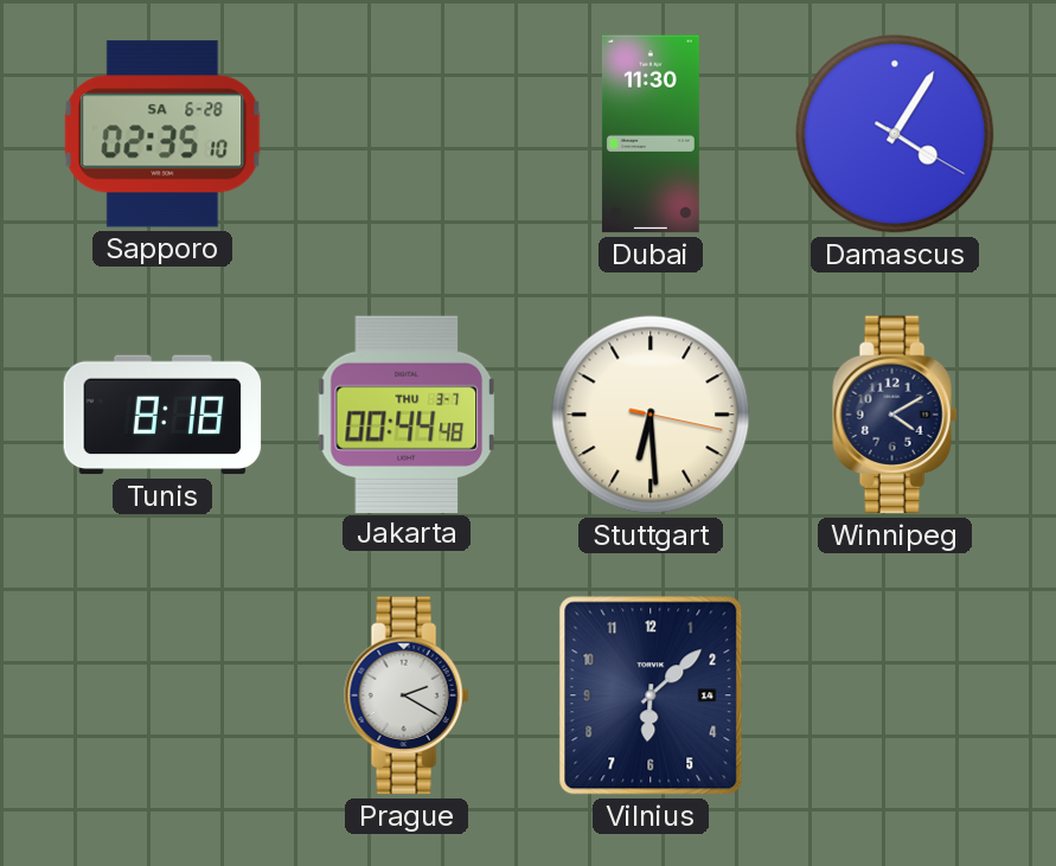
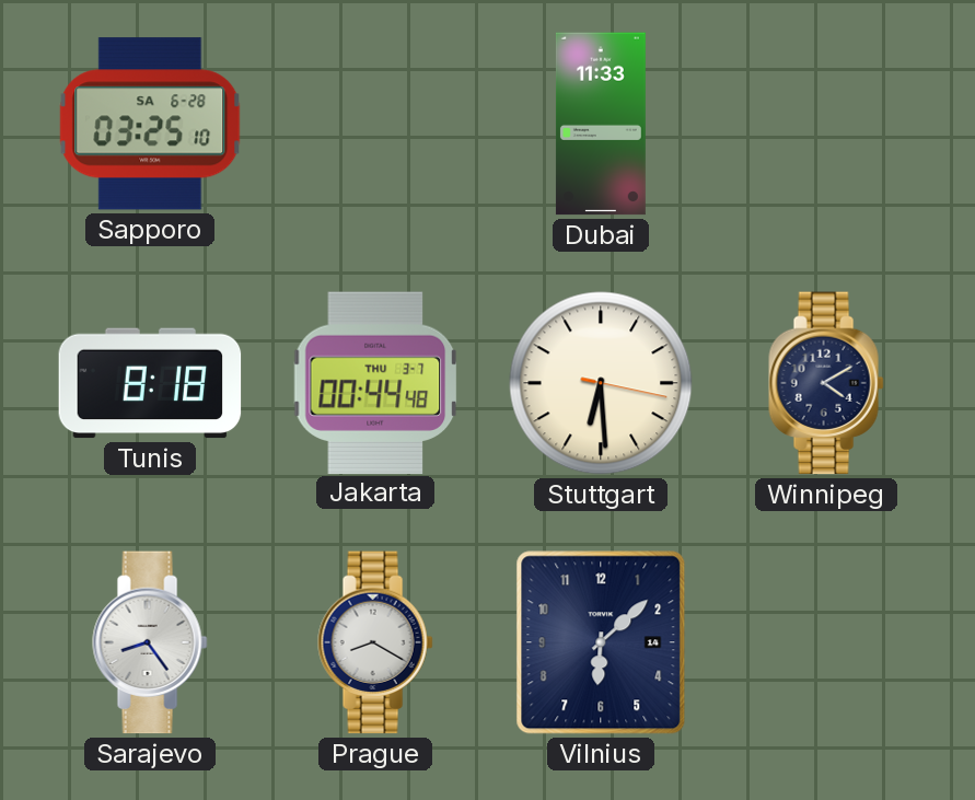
Sapporo: 02:35 -> 03:25 (150, 124)
Dubai: 11:30 -> 11:33 (601, 124)
Damascus: 4:05 -> none (895, 134)
Sarajevo: none -> 8:24 (150, 642)
Prague: 2:20 -> 8:20 (375, 642)
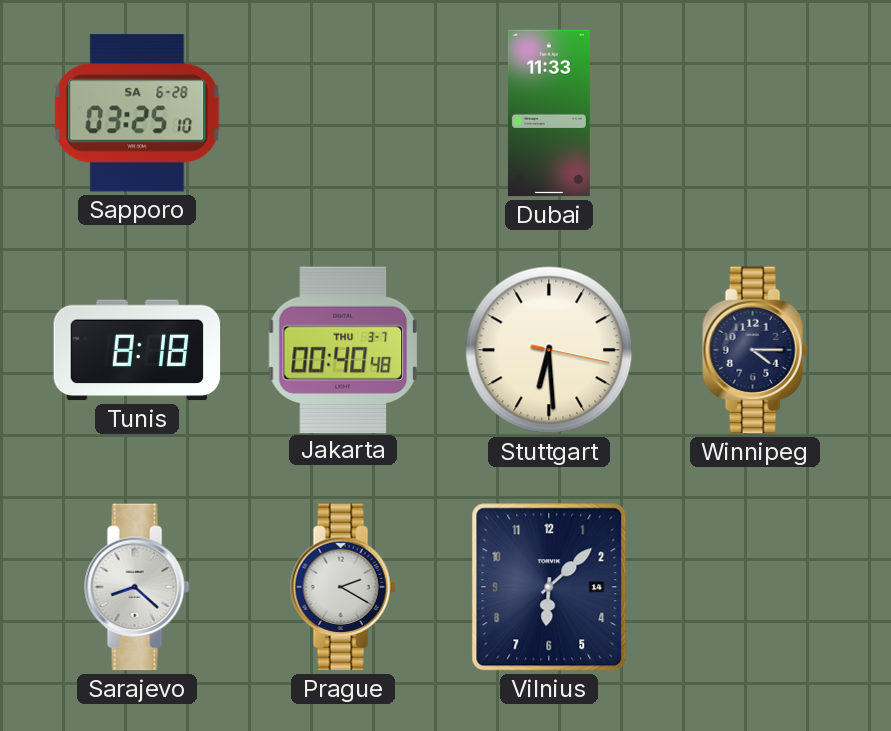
Jakarta: 00:44 -> 00:40 (343, 349)
Winnipeg: 4:10 -> 4:15 (755, 350)
Sarajevo: 8:24 -> 8:22 (137, 587)
Prague: 8:20 -> 2:20 (343, 587)
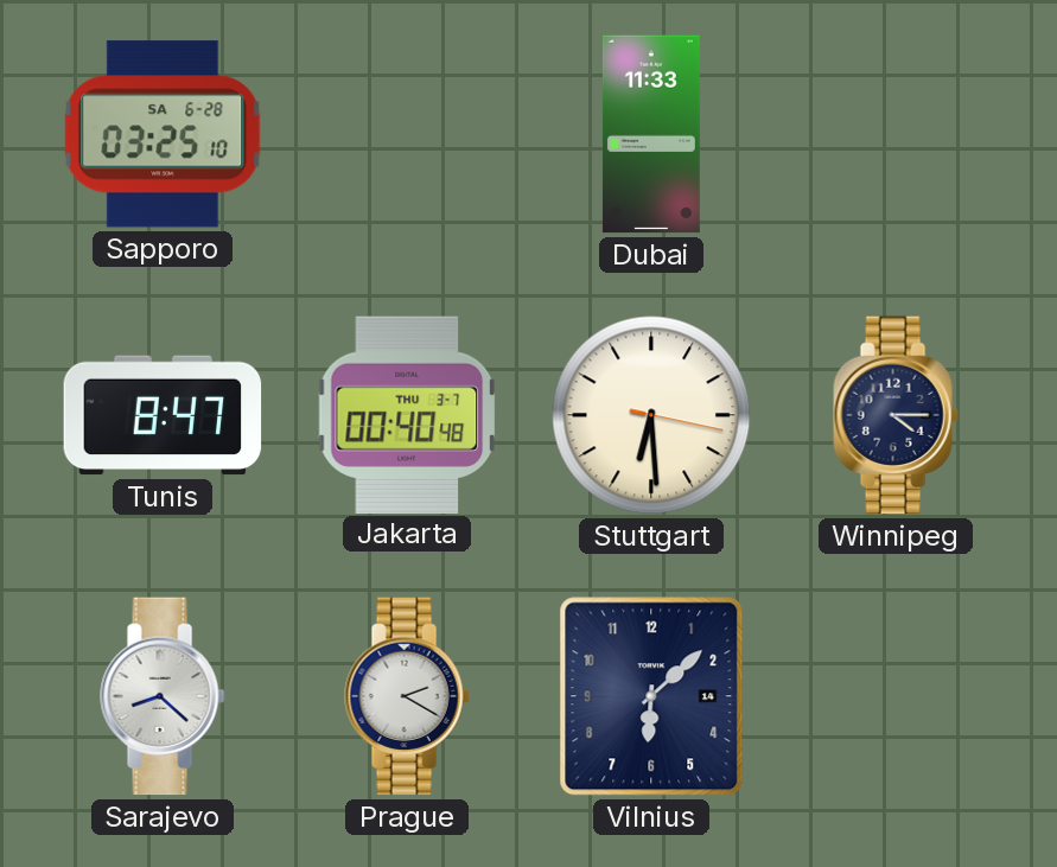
Tunis: 8:18 -> 8:47 (163, 415)
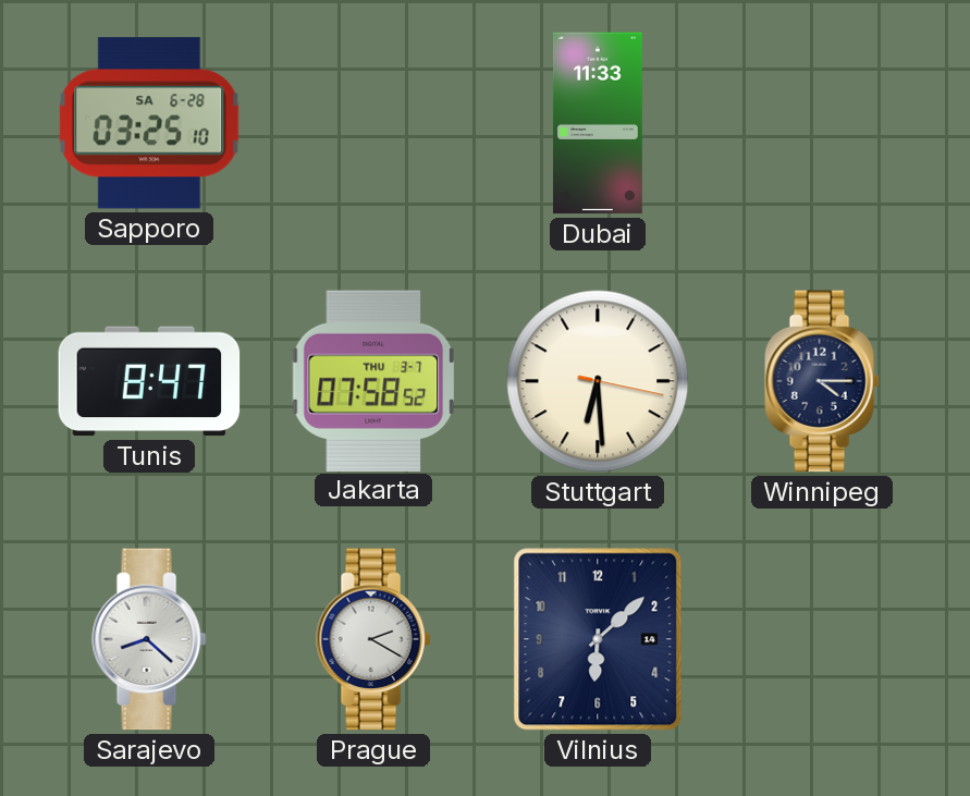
Jakarta: 00:40 -> 07:58 (373, 380)
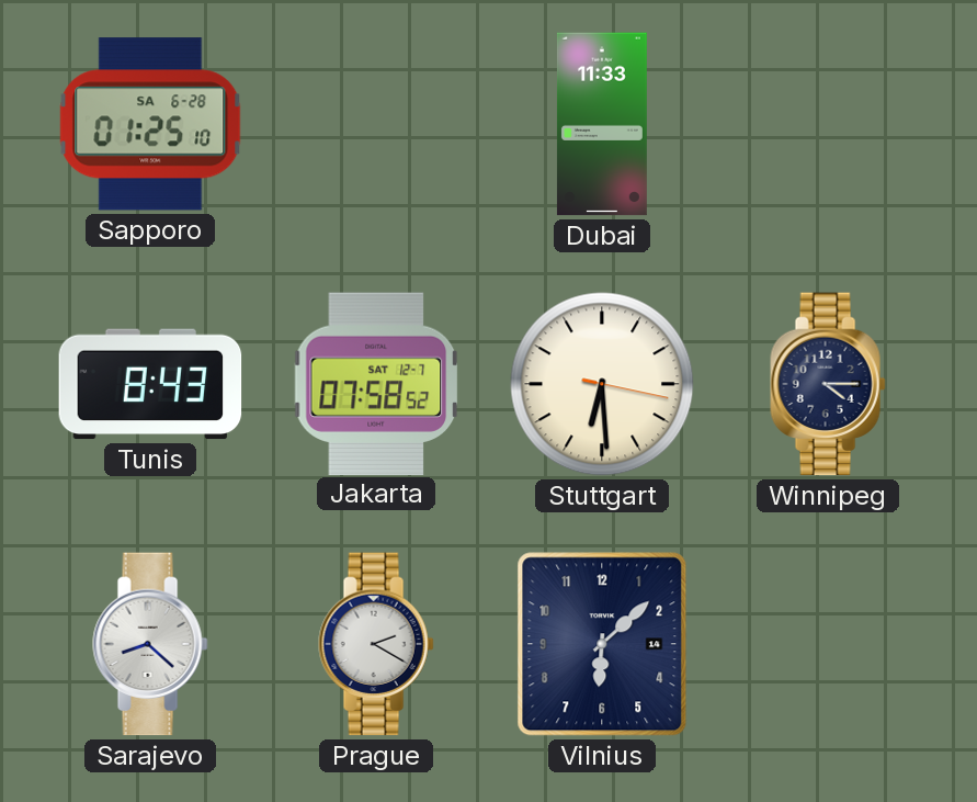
Sapporo: 03:25 -> 01:25 (150, 124)
Tunis: 8:47 -> 8:43 (150, 384)
Jakarta date: THU 3-7 -> SAT 12-7 (376, 383)
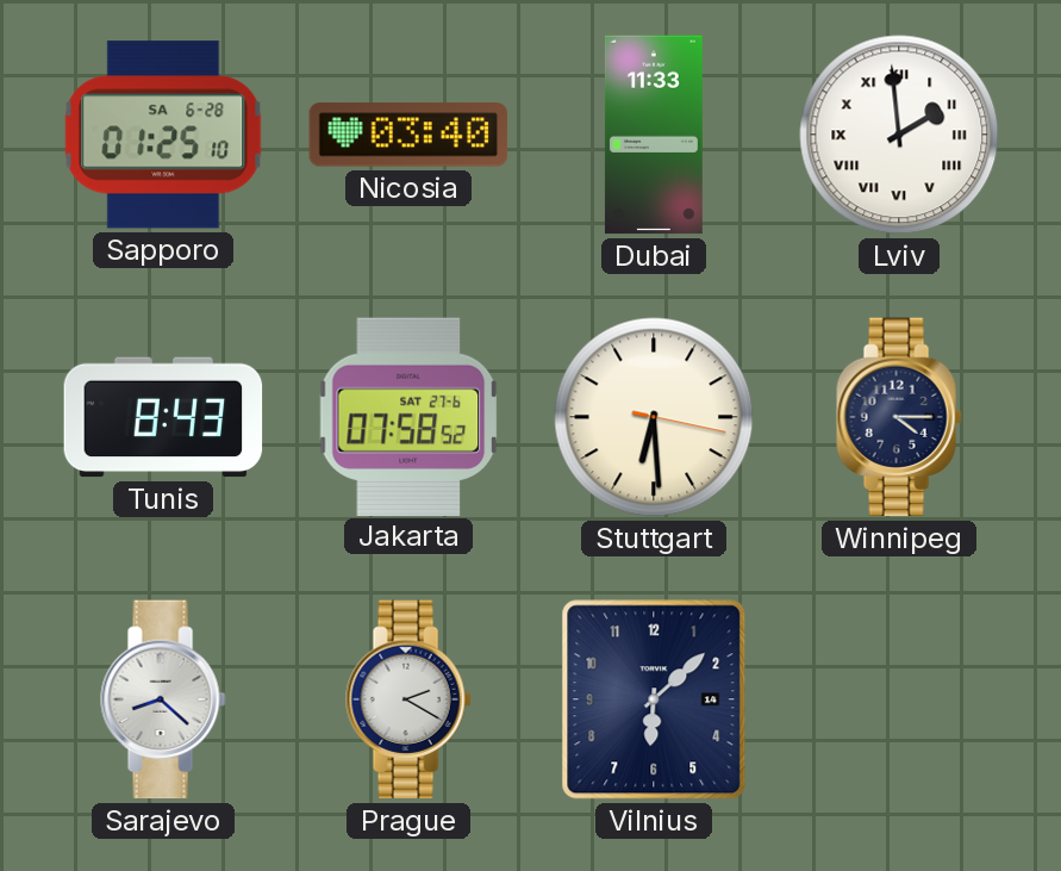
Nicosia: none -> 03:40 (408, 135)
Lviv: none -> 1:59 (899, 135)
Jakarta date: SAT 12-7 -> SAT 27-6 (408, 416)
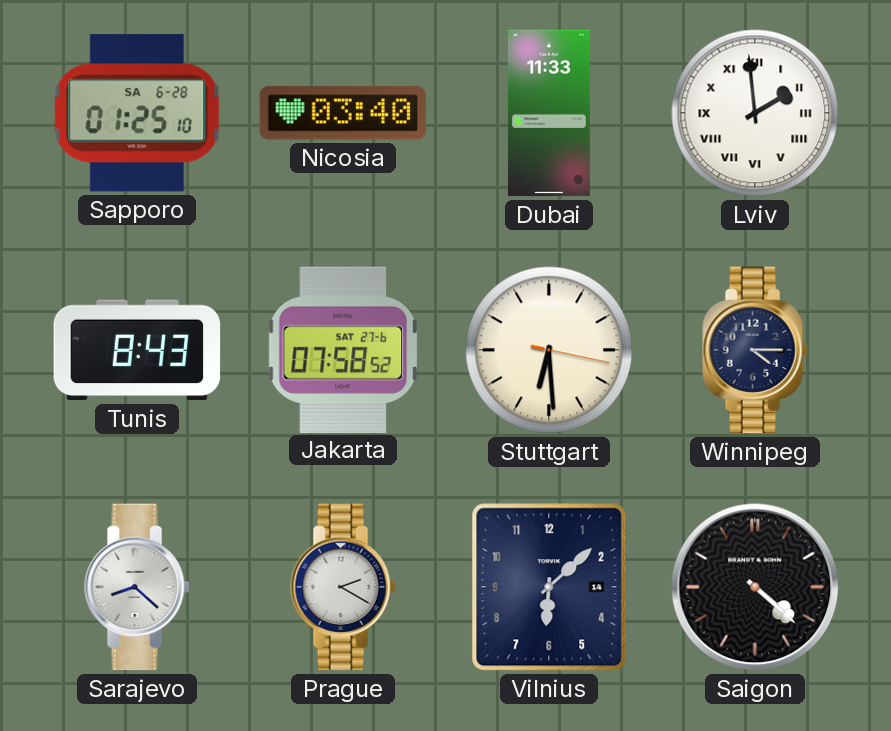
Saigon: none -> 4:22 (755, 587)
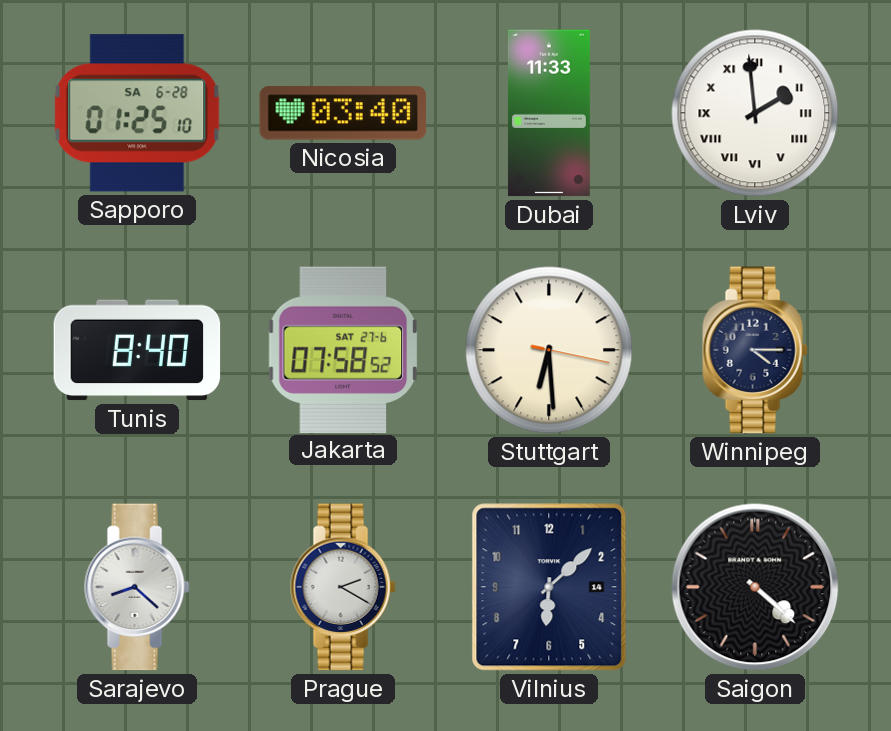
Tunis: 8:43 -> 8:40 (137, 350)
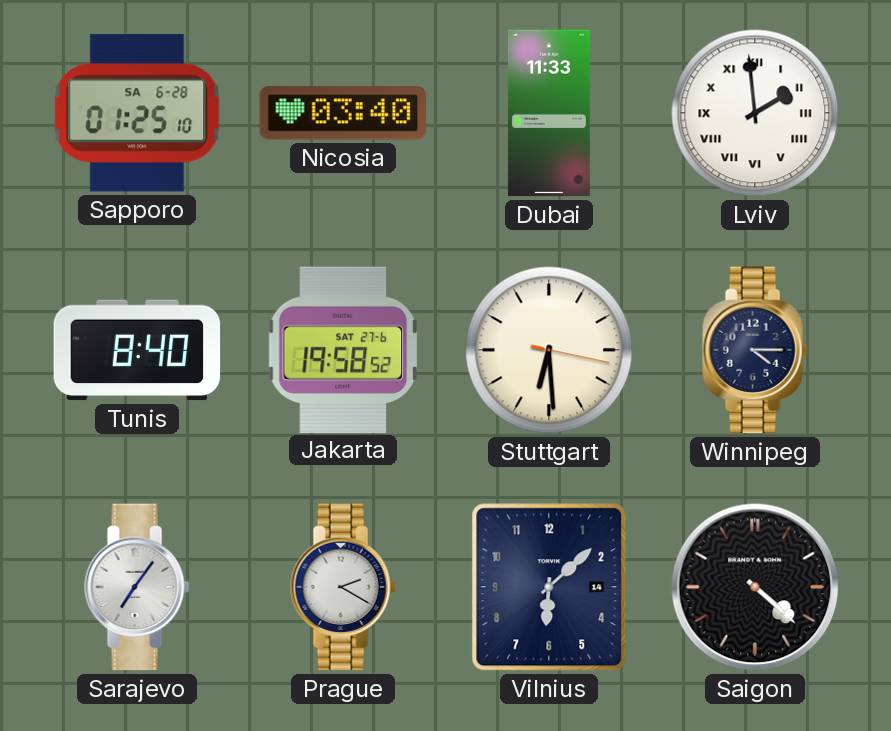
Jakarta: 07:58 -> 19:58 (343, 349)
Sarajevo: 8:22 -> 7:06 (137, 587)
